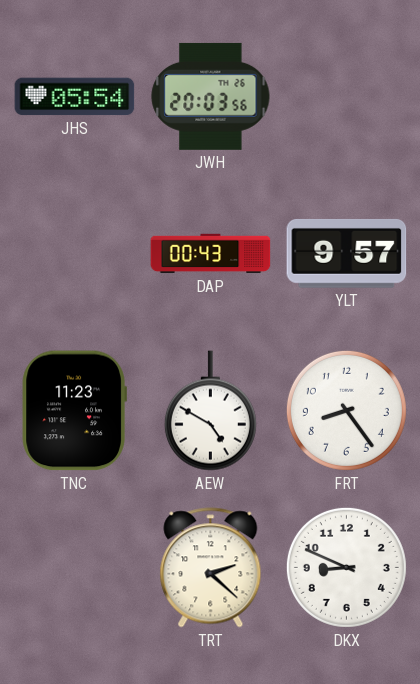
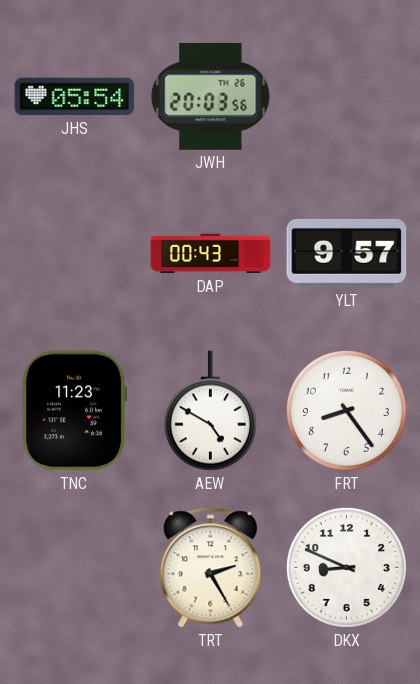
TRT: 2:22 -> 2:25 (211, 568)
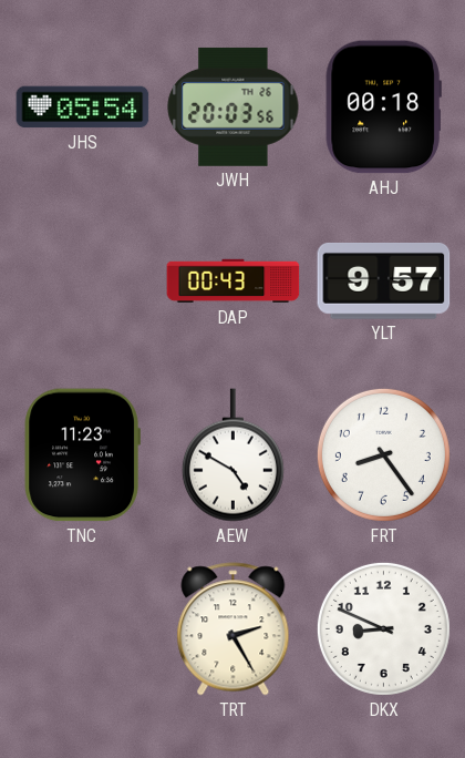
AHJ: none -> 00:18 (383, 107)
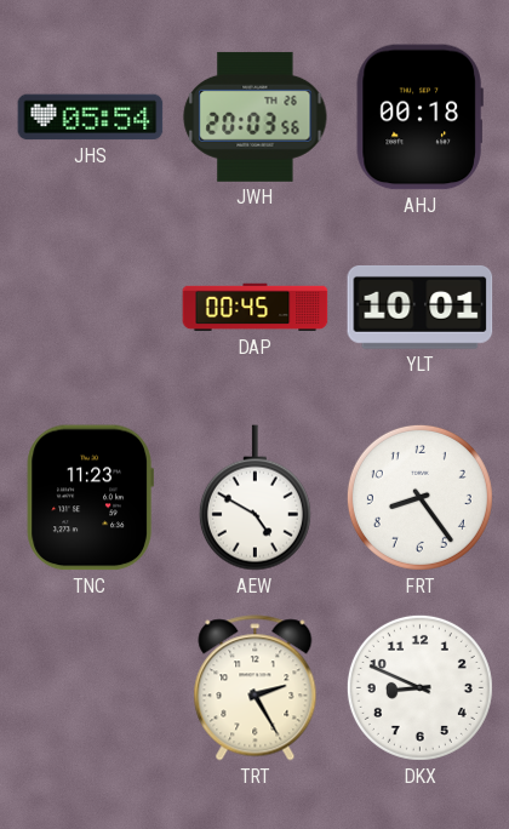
DAP: 00:43 -> 00:45 (256, 308)
YLT: 9:57 -> 10:01 (421, 308)
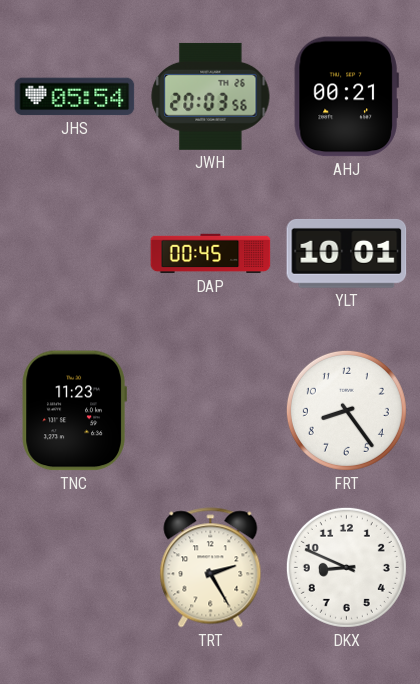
AHJ: 00:18 -> 00:21 (346, 97)
AEW: 4:50 -> none (254, 498)
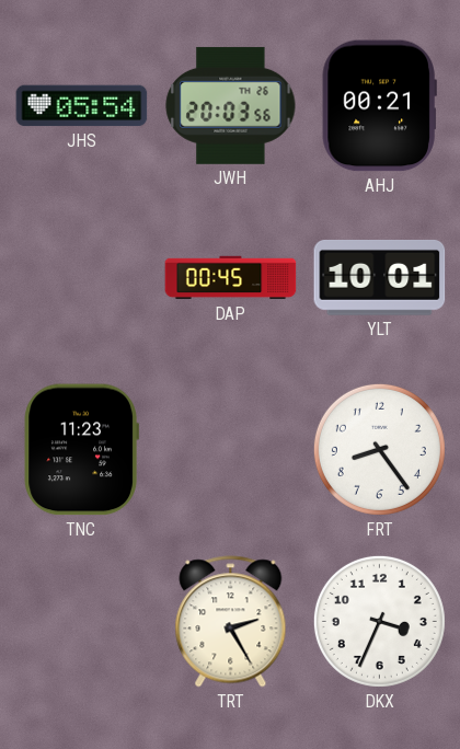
DKX: 8:49 -> 3:34 (379, 621)
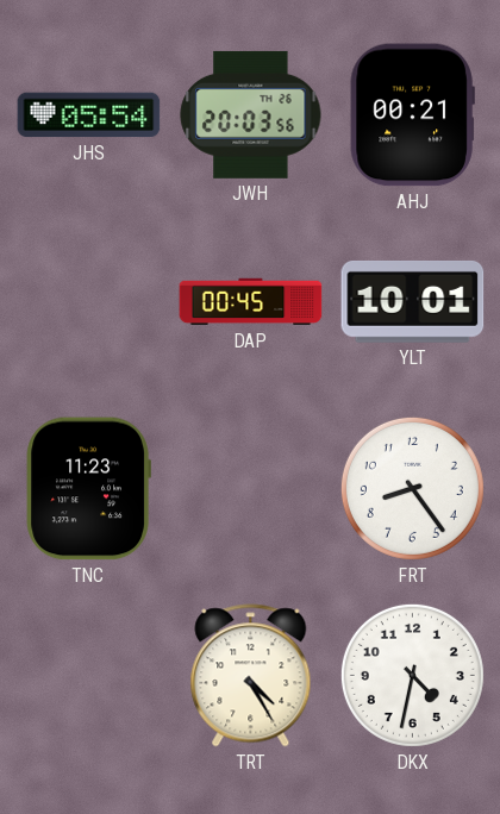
TRT: 2:25 -> 4:25 (251, 676)
DKX: 3:34 -> 4:32 (412, 675)
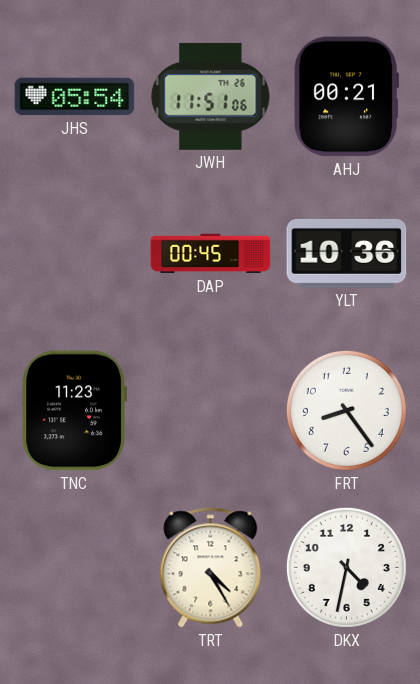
JWH: 20:03 -> 11:51 (211, 96)
YLT: 10:01 -> 10:36 (347, 254)
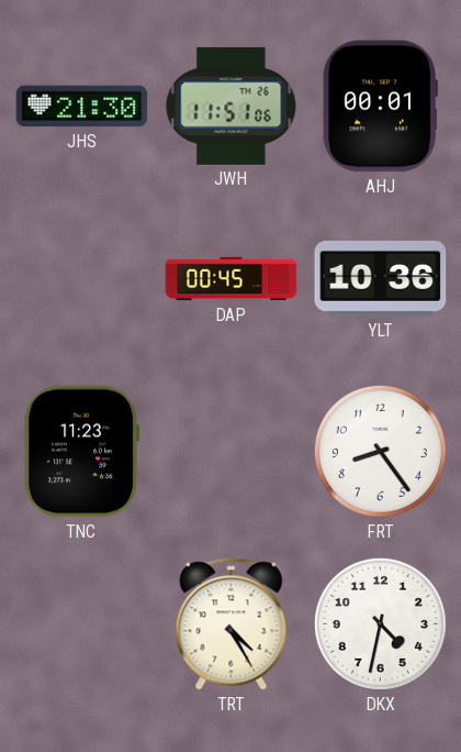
JHS: 05:54 -> 21:30 (82, 107)
AHJ: 00:21 -> 00:01 (380, 107)
